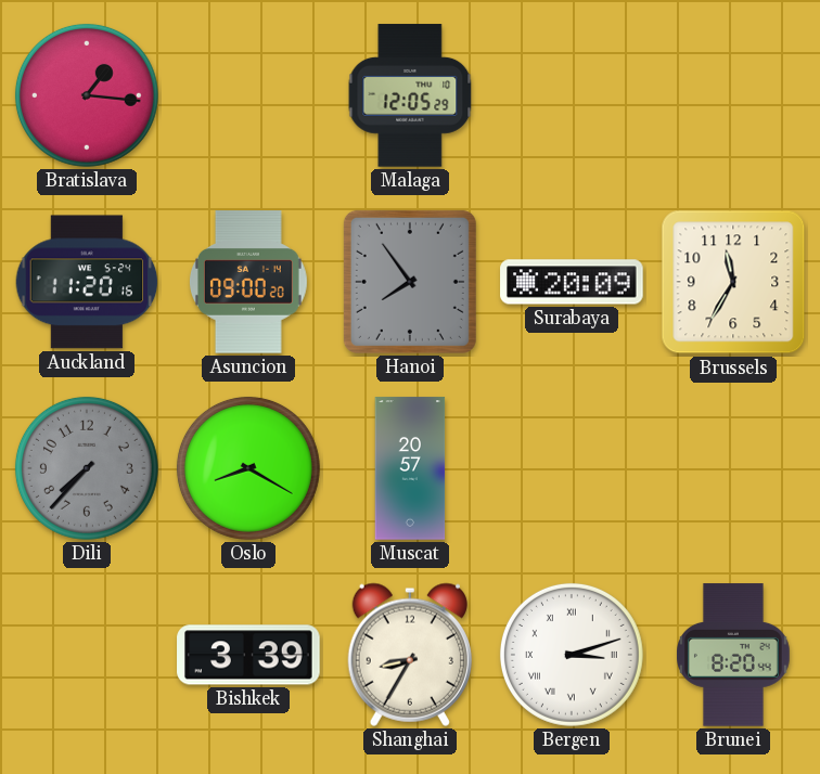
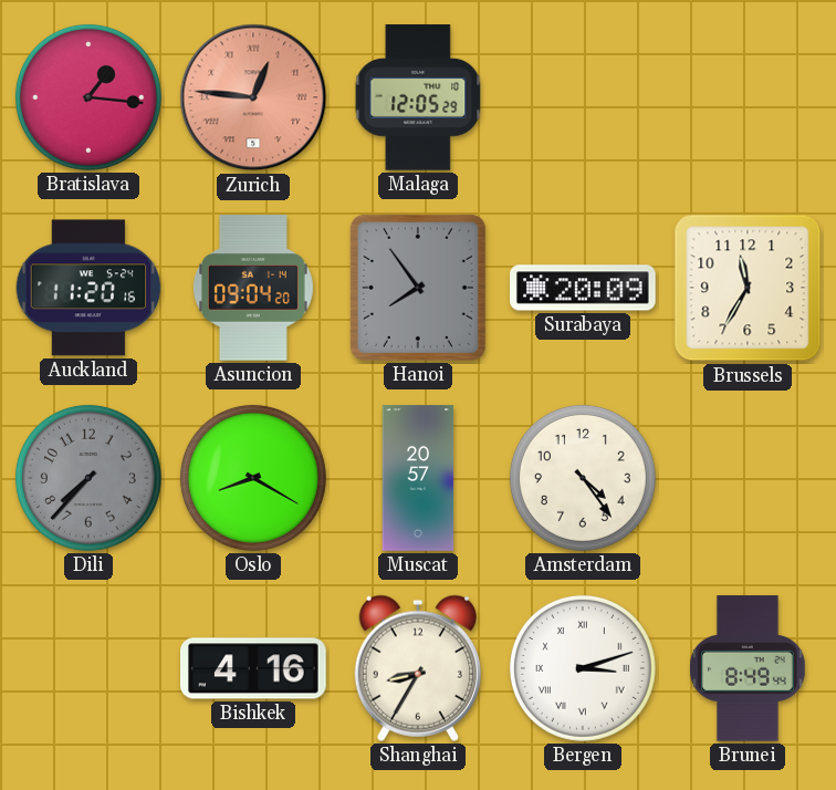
Zurich: none -> 12:46 (253, 97)
Asuncion: 09:00 -> 09:04 (254, 288)
Amsterdam: none -> 4:24 (583, 478)
Bishkek: 3:39 -> 4:16 (253, 668)
Brunei: 8:20 -> 8:49 (749, 668)
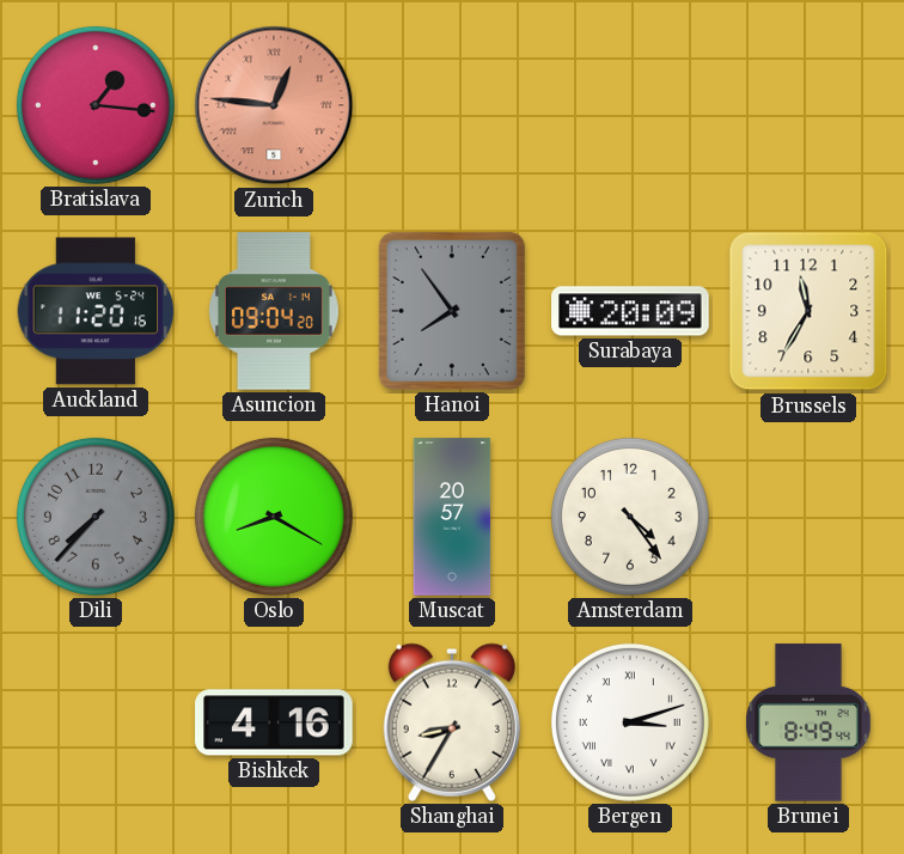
Malaga: 12:05 -> none (418, 97)
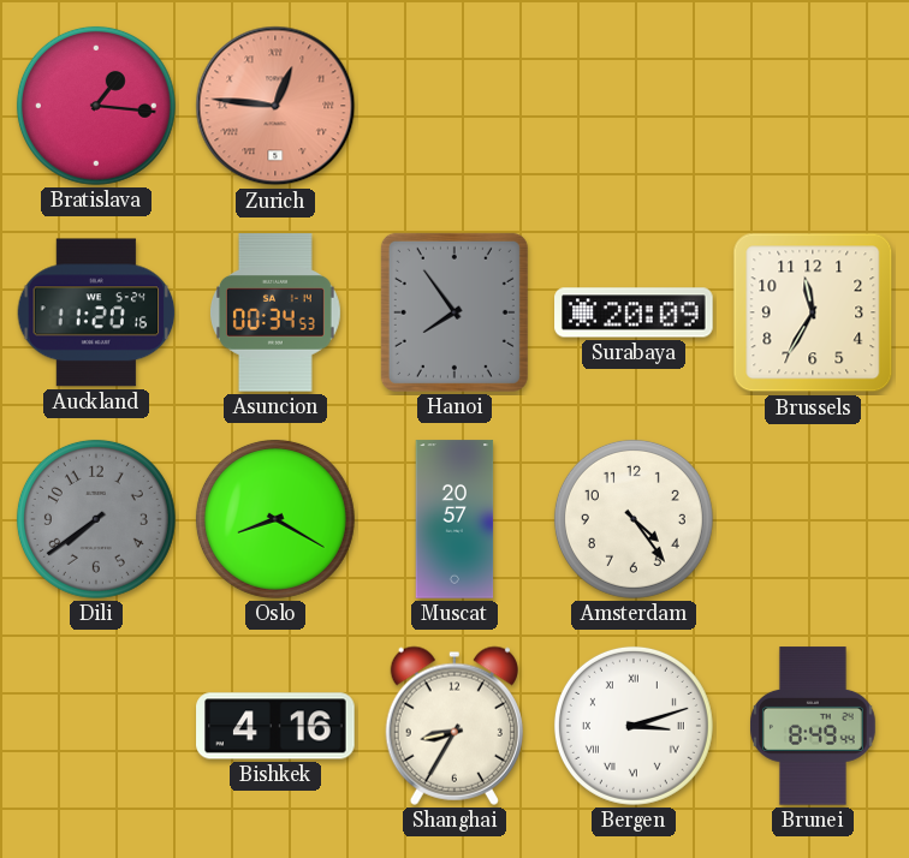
Asuncion: 09:04 -> 00:34 (277, 312)
Dili: 7:37 -> 7:39 (96, 519)
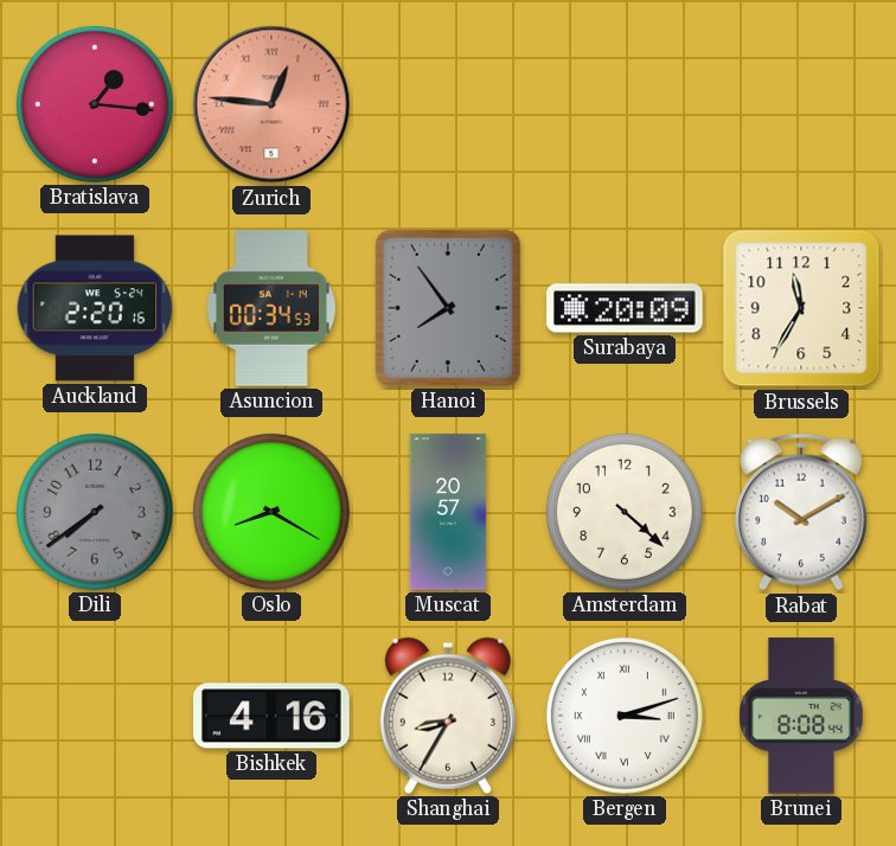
Auckland: 11:20 -> 2:20 (95, 308)
Amsterdam: 4:24 -> 4:22 (625, 512)
Rabat: none -> 10:10 (801, 512)
Brunei: 8:49 -> 8:08 (802, 716)
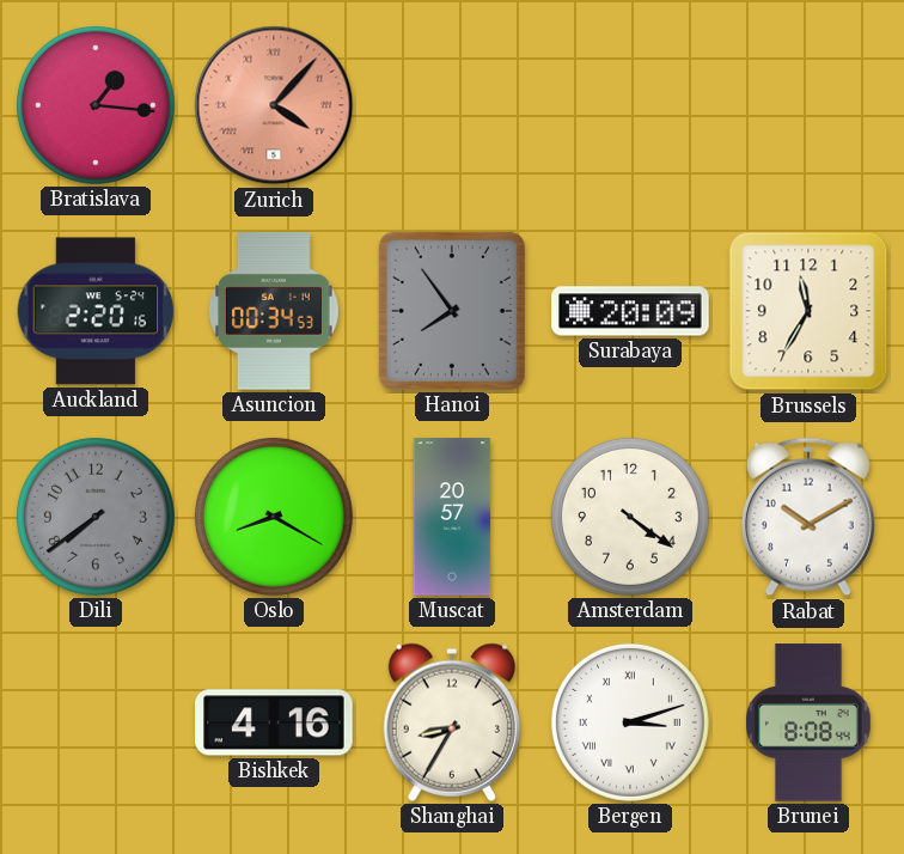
Zurich: 12:46 -> 4:07 (274, 105)
Amsterdam: 4:22 -> 4:21 (630, 517)
